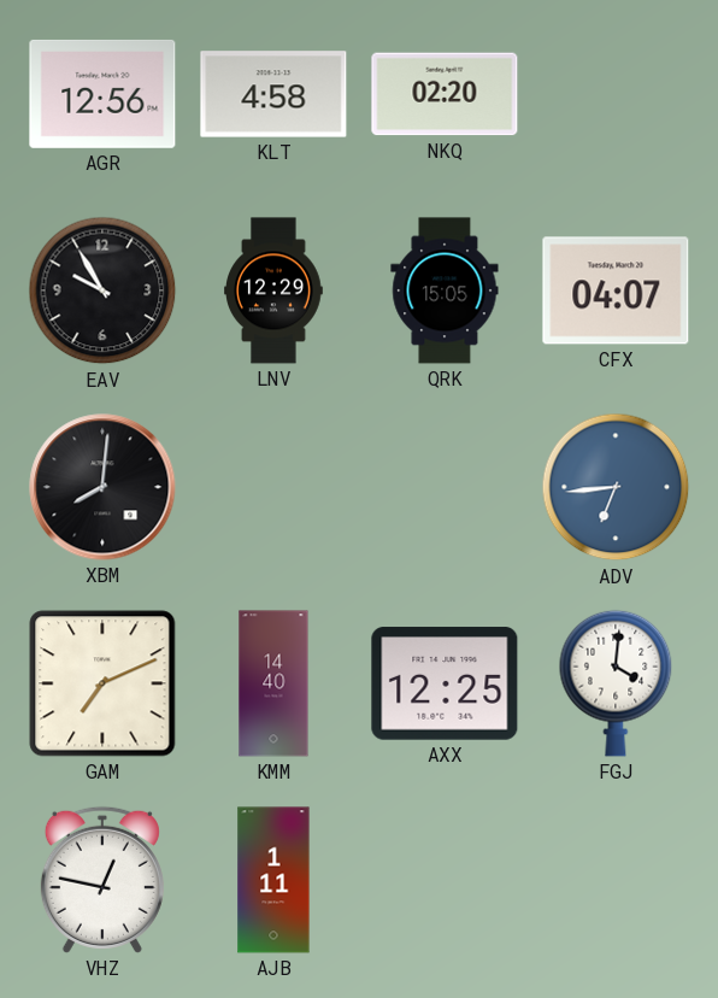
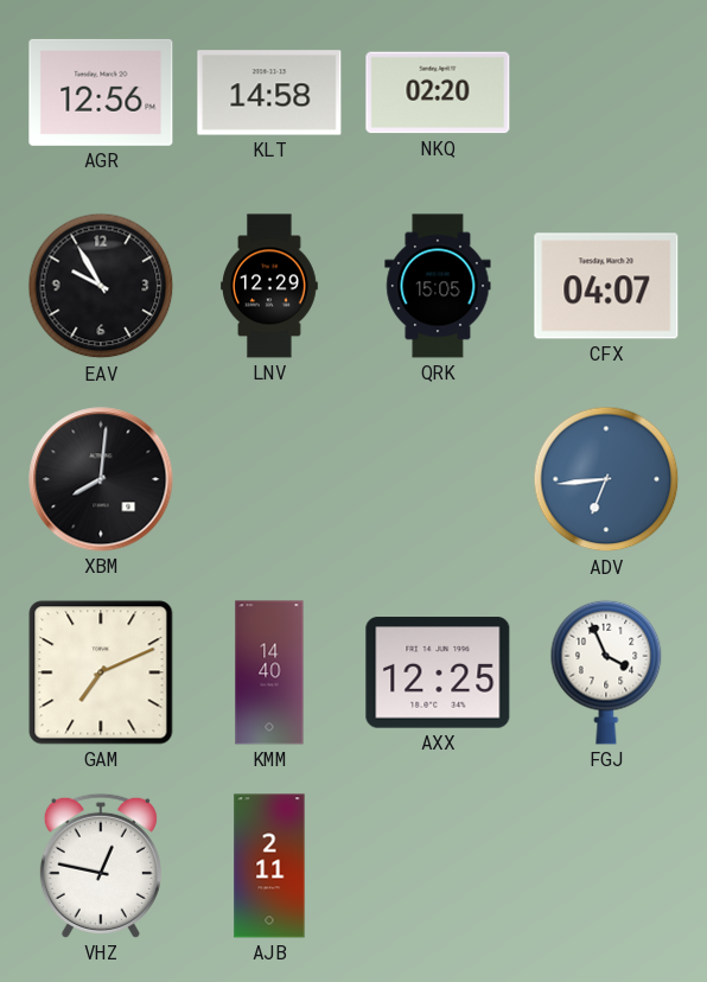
KLT: 4:58 -> 14:58 (269, 93)
FGJ: 4:01 -> 3:56 (606, 672)
AJB: 1:11 -> 2:11 (269, 866)
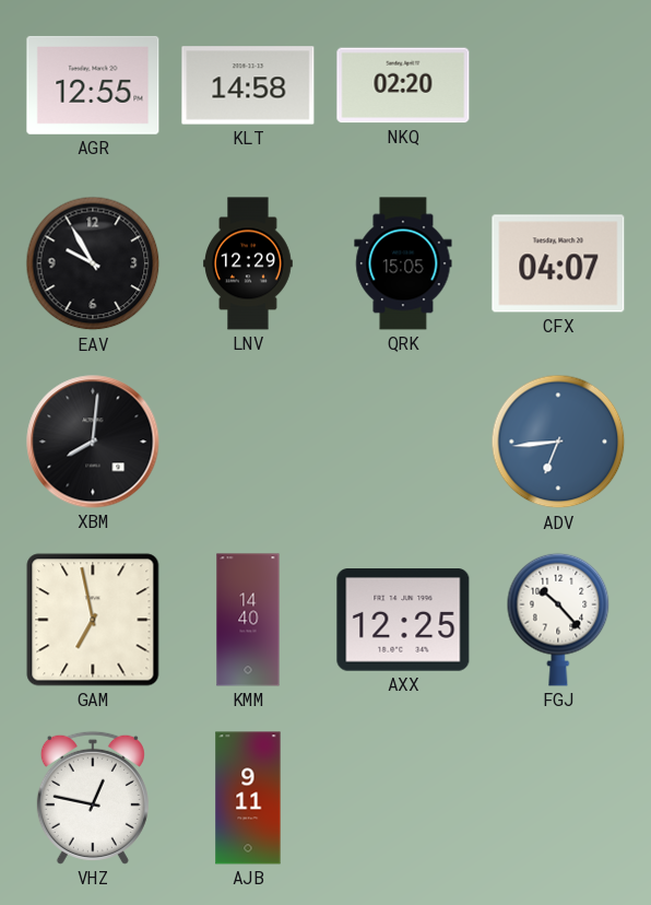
AGR: 12:56 -> 12:55 (93, 85)
GAM: 7:11 -> 6:58 (93, 620)
FGJ: 3:56 -> 10:23 (558, 620)
AJB: 2:11 -> 9:11 (248, 798)
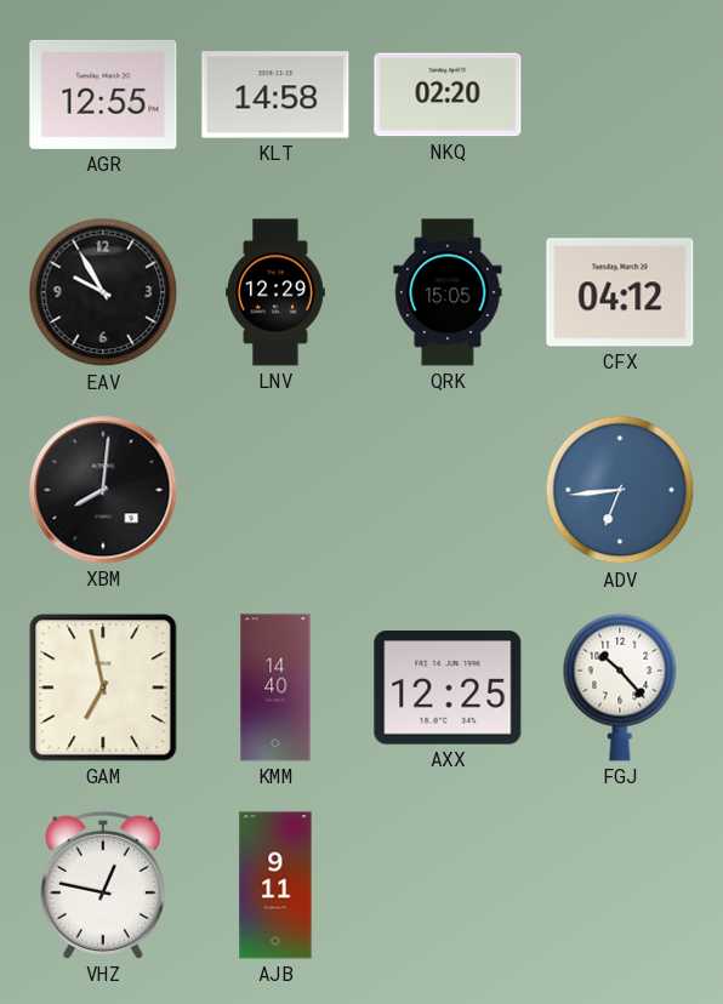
CFX: 04:07 -> 04:12 (620, 292)
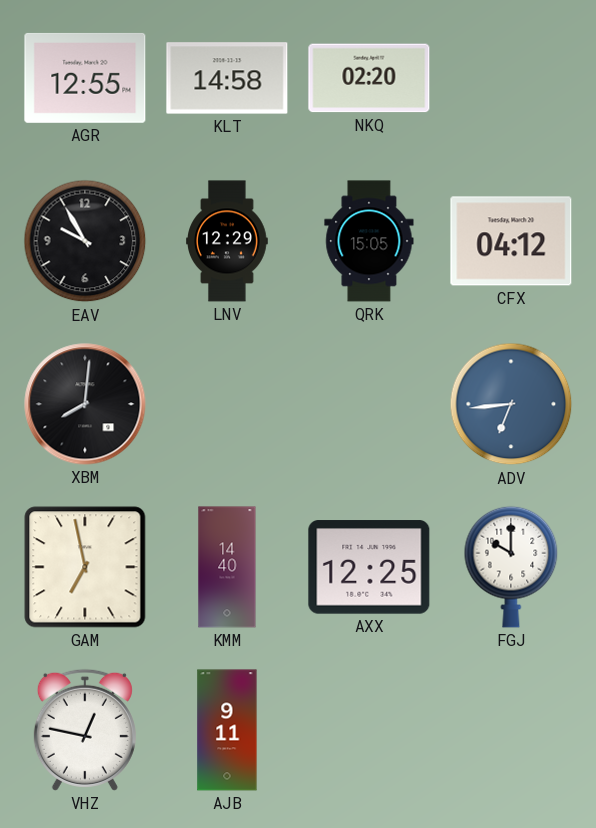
FGJ: 10:23 -> 10:00 (511, 567)
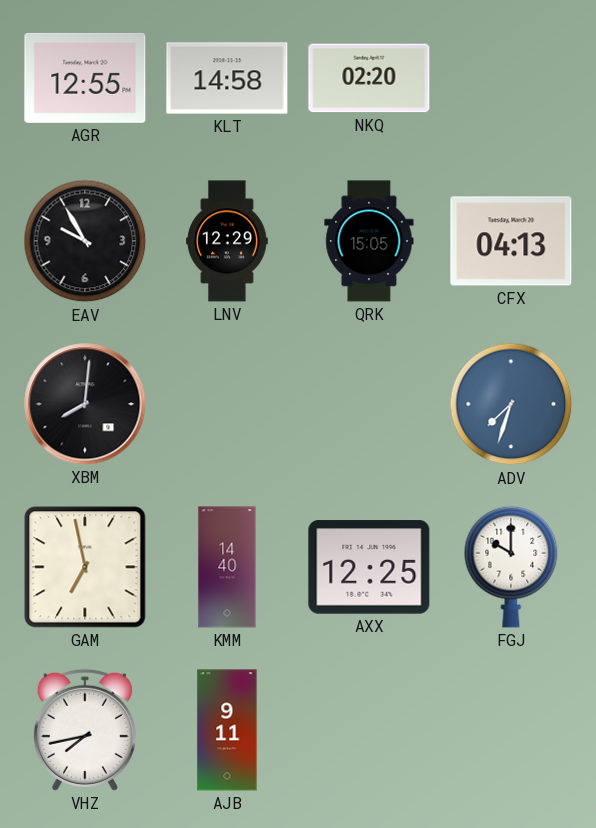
CFX: 04:12 -> 04:13 (511, 241)
ADV: 6:44 -> 7:33 (511, 404)
VHZ: 12:47 -> 7:43 (85, 730)
